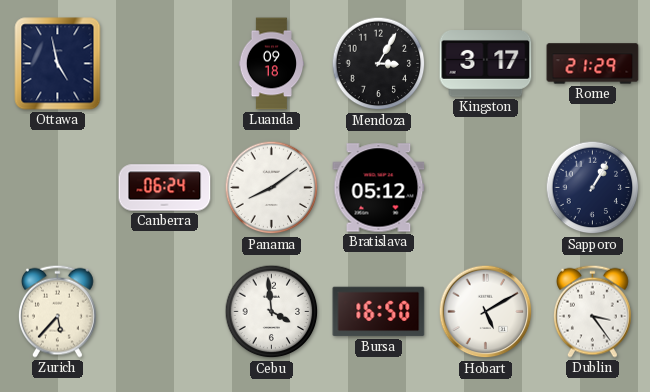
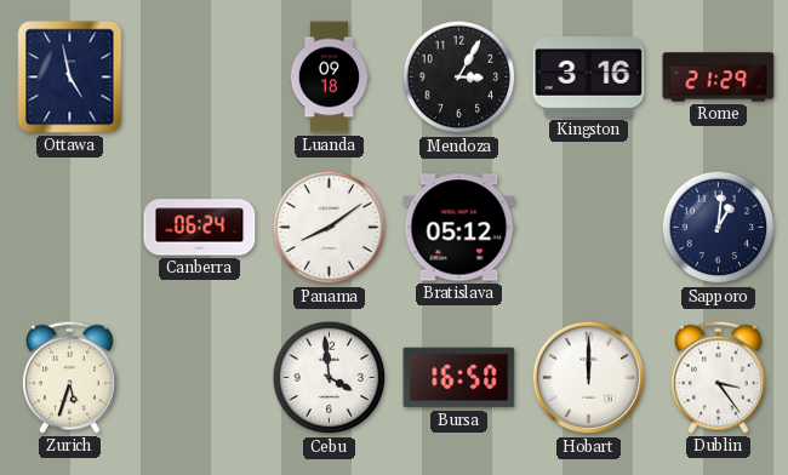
Kingston: 3:17 -> 3:16 (589, 78)
Sapporo: 1:05 -> 1:01 (719, 228)
Zurich: 5:37 -> 5:33 (69, 377)
Hobart: 5:10 -> 12:00 (589, 378)
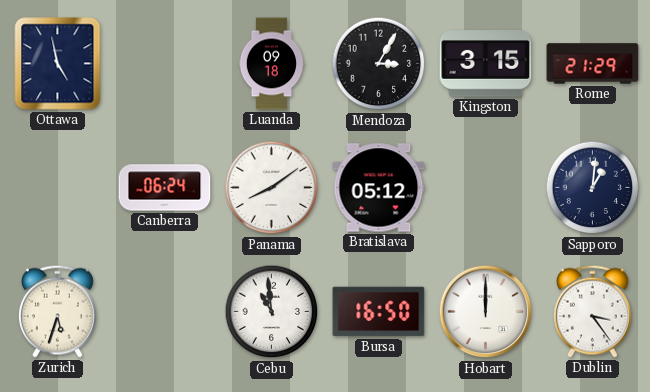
Kingston: 3:16 -> 3:15 (486, 64)
Cebu: 3:59 -> 10:59 (272, 312)
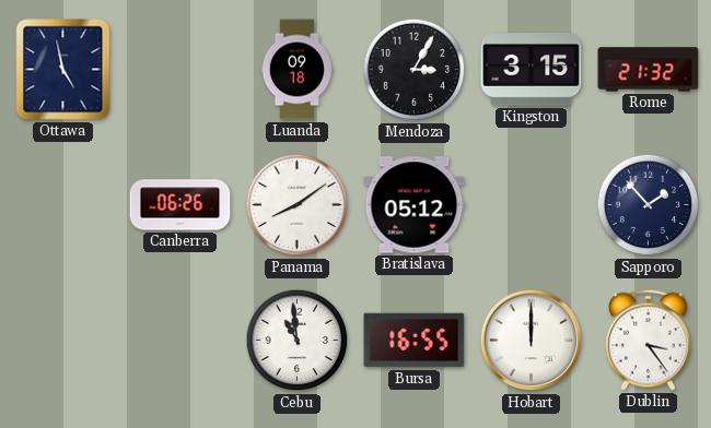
Rome: 21:29 -> 21:32 (649, 70)
Canberra: 06:24 -> 06:26 (180, 205)
Sapporo: 1:01 -> 1:53 (649, 205)
Zurich: 5:33 -> none (57, 311)
Bursa: 16:50 -> 16:55 (415, 341)
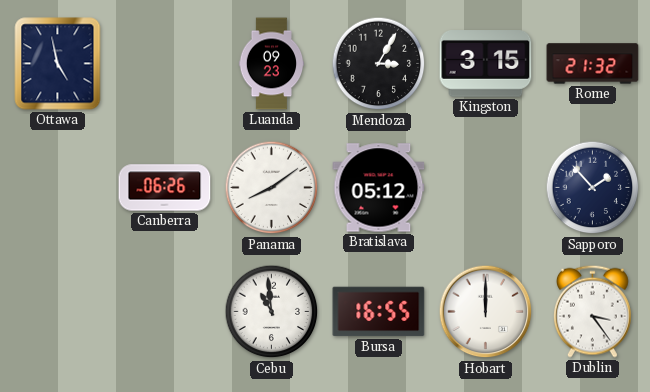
Luanda: 09:18 -> 09:23 (272, 64)
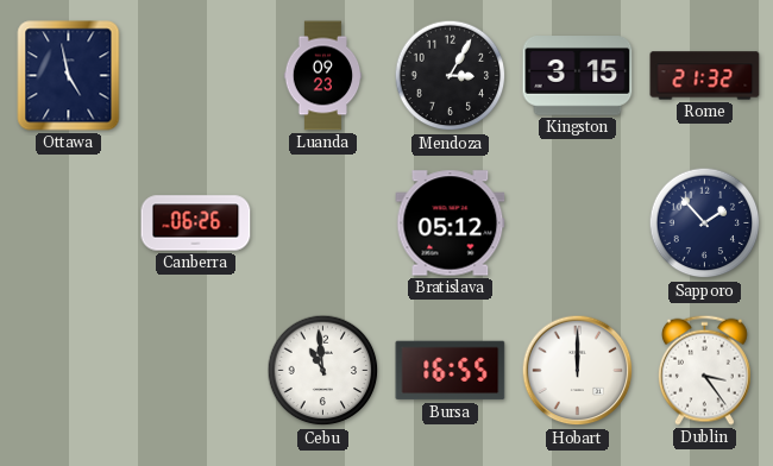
Panama: 8:09 -> none (272, 188)
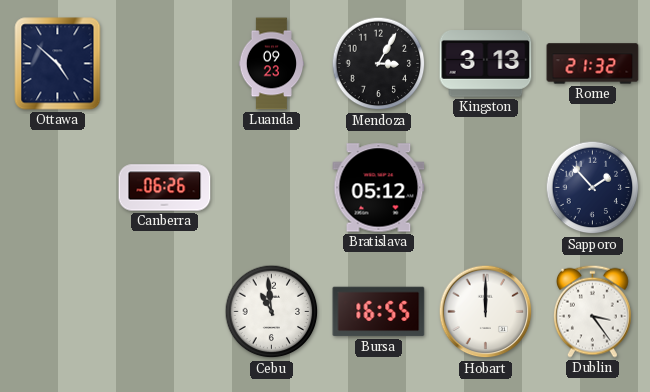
Ottawa: 4:58 -> 4:52 (58, 64)
Kingston: 3:15 -> 3:13 (486, 64)
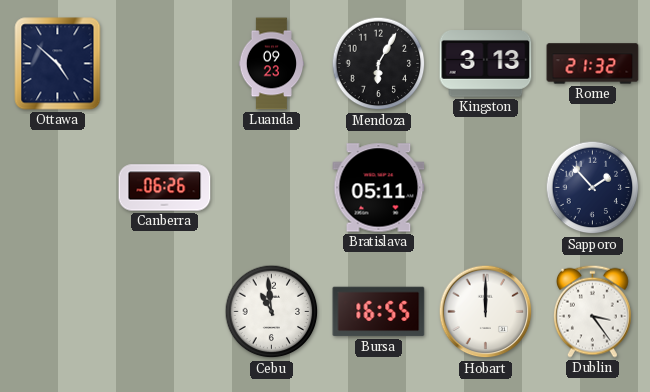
Mendoza: 3:05 -> 6:05 (379, 64)
Bratislava: 05:12 -> 05:11 (379, 188)
